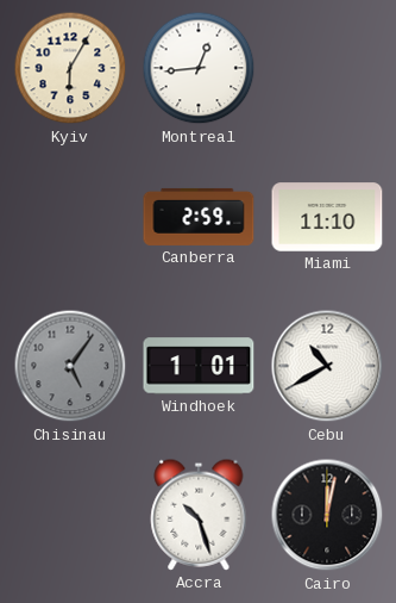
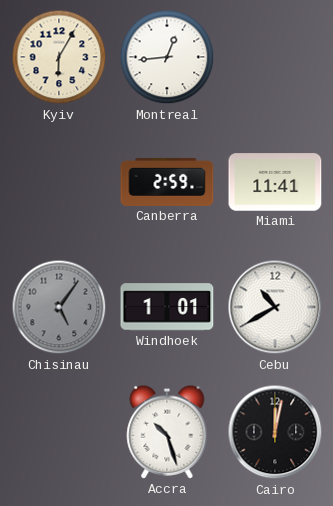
Miami: 11:10 -> 11:41 (275, 182)
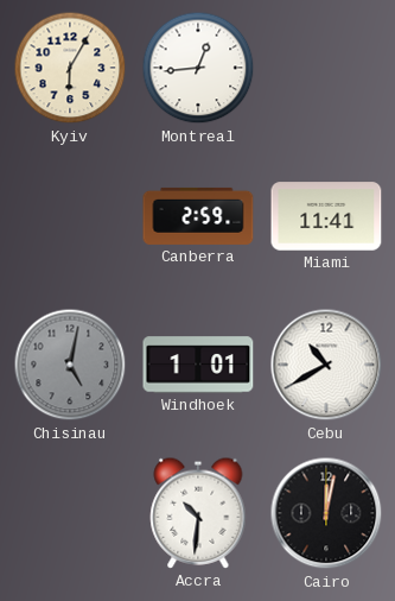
Chisinau: 5:06 -> 5:02 (70, 365)
Accra: 10:27 -> 10:31 (198, 513)
